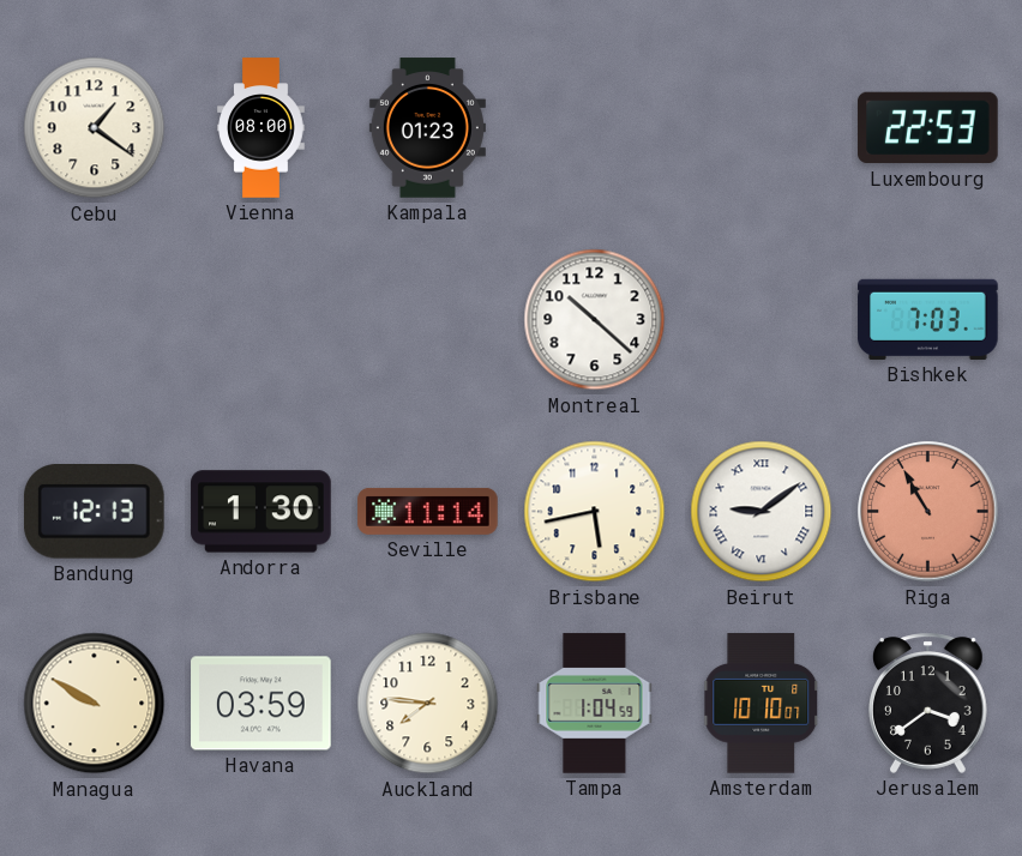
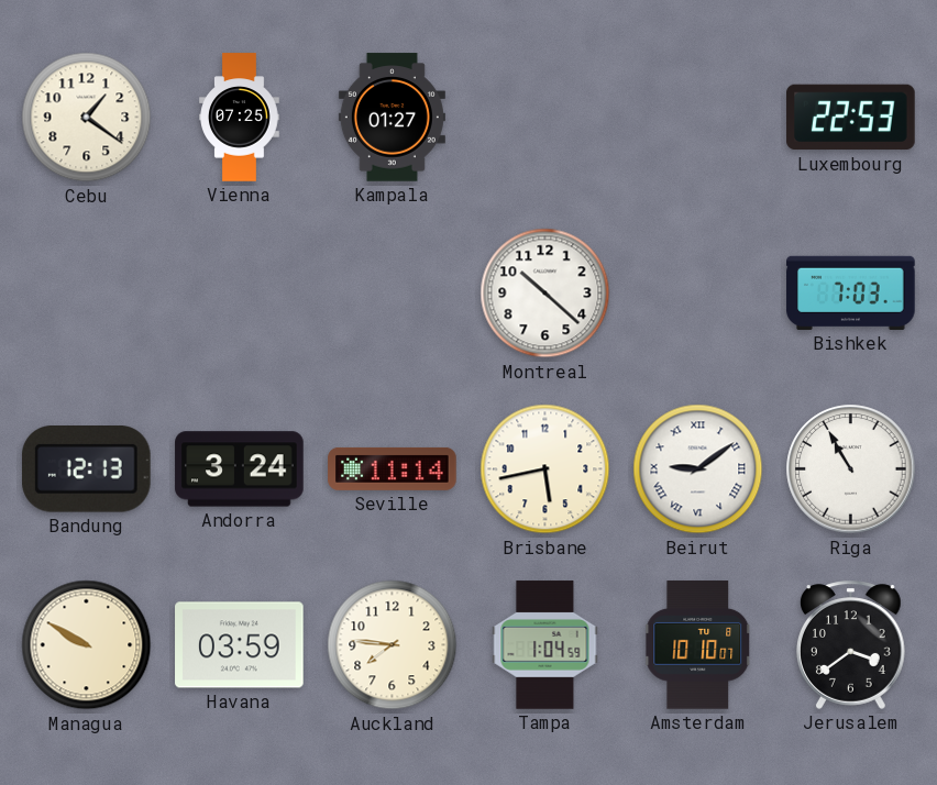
Vienna: 08:00 -> 07:25 (240, 118)
Kampala: 01:23 -> 01:27 (392, 118)
Andorra: 1:30 -> 3:24 (240, 469)
Riga dial: salmon -> white (851, 469)
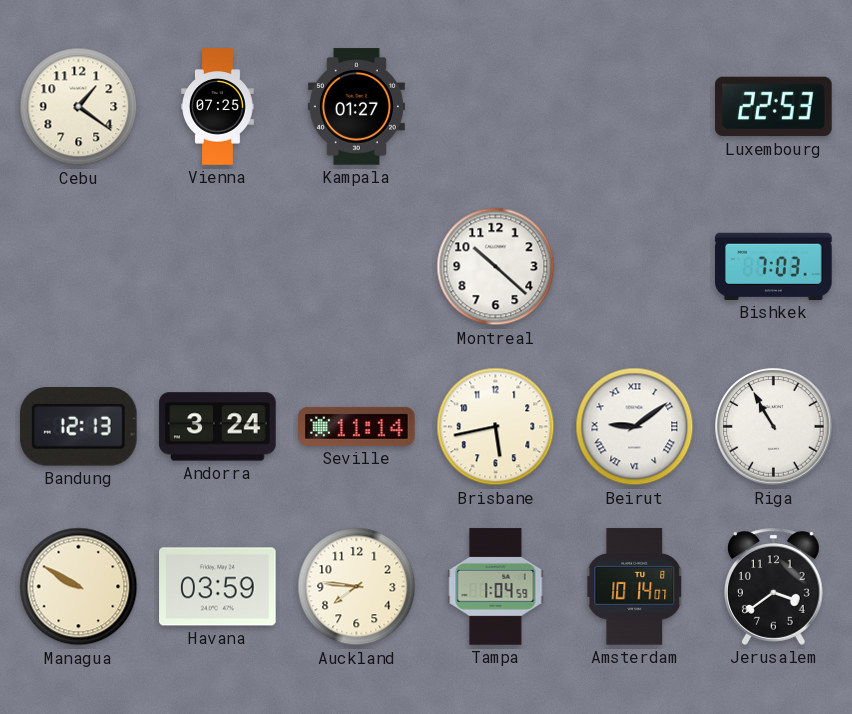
Amsterdam: 10:10 -> 10:14 (635, 587)
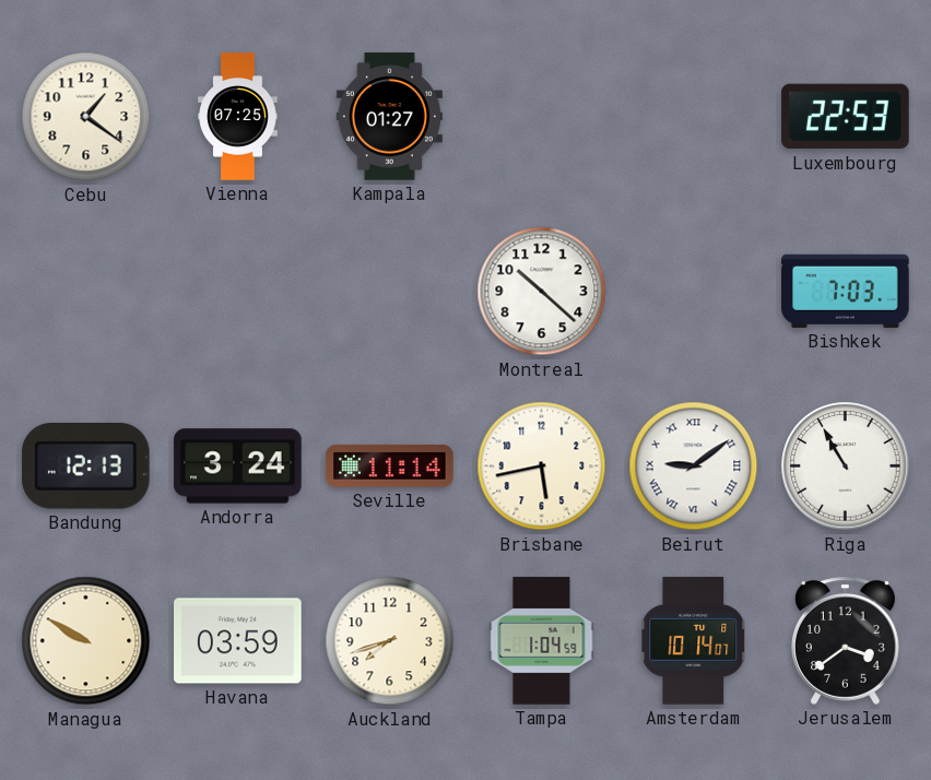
Auckland: 7:46 -> 7:42 (390, 641)
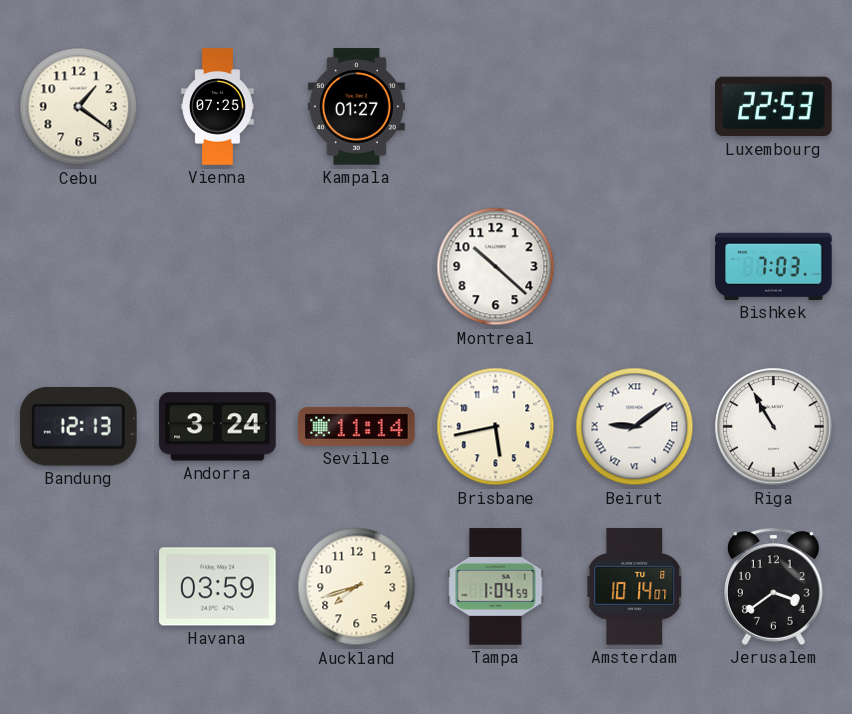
Managua: 9:50 -> none (86, 641)
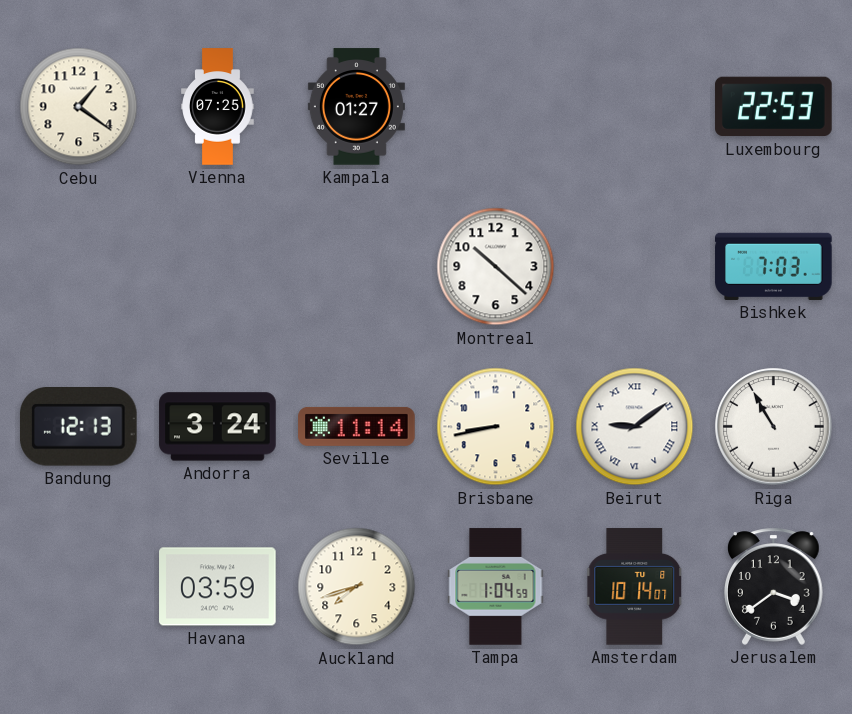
Brisbane: 5:43 -> 8:43 (496, 427)
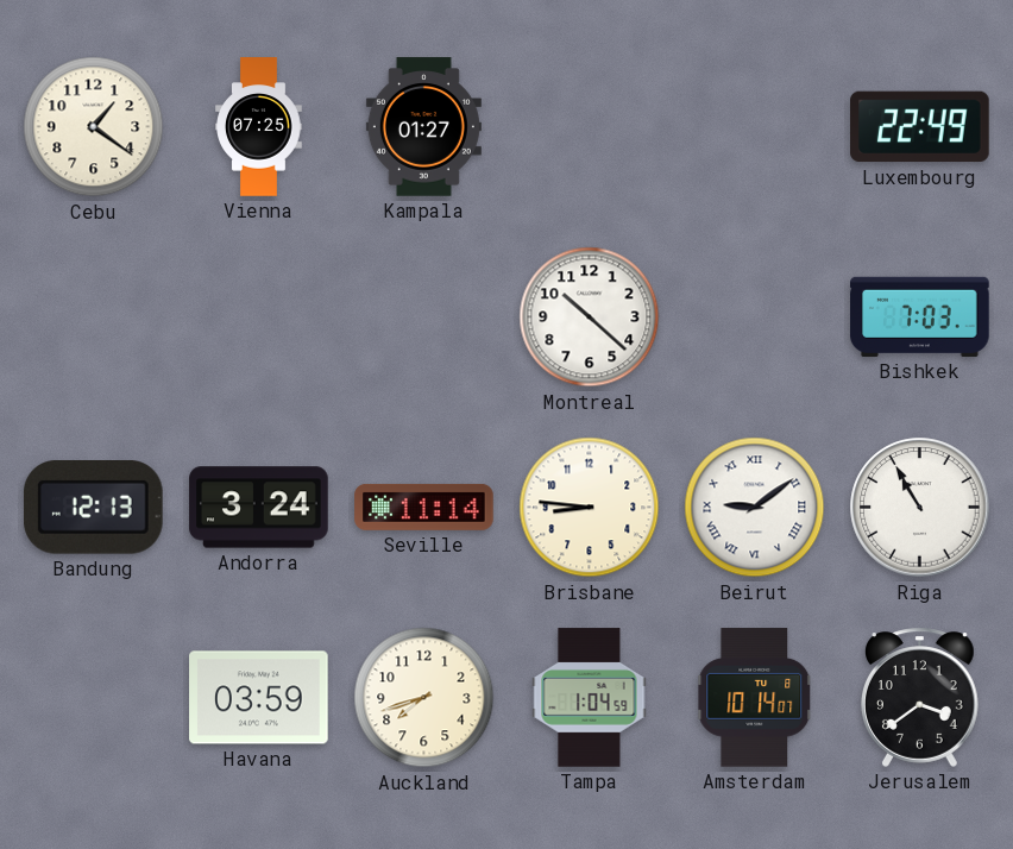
Luxembourg: 22:53 -> 22:49 (920, 127)
Brisbane: 8:43 -> 8:46 (590, 508)
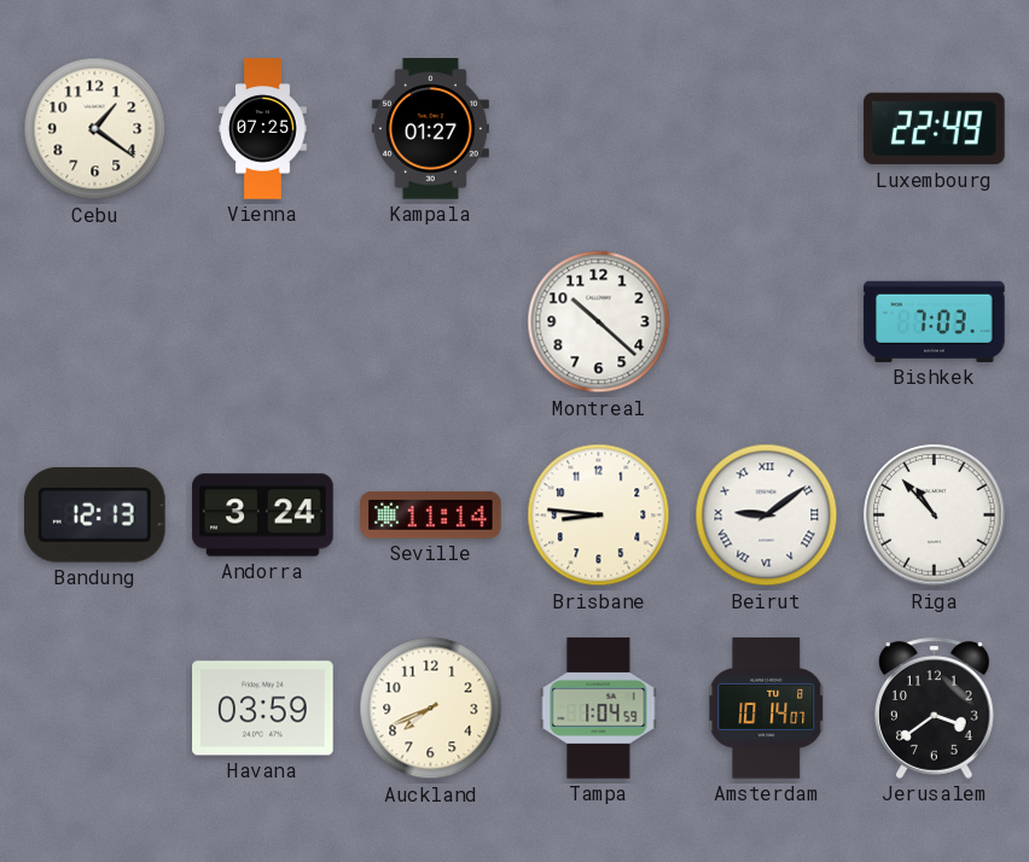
Riga: 10:55 -> 10:53 (935, 516)
Auckland: 7:42 -> 7:41 (431, 709)
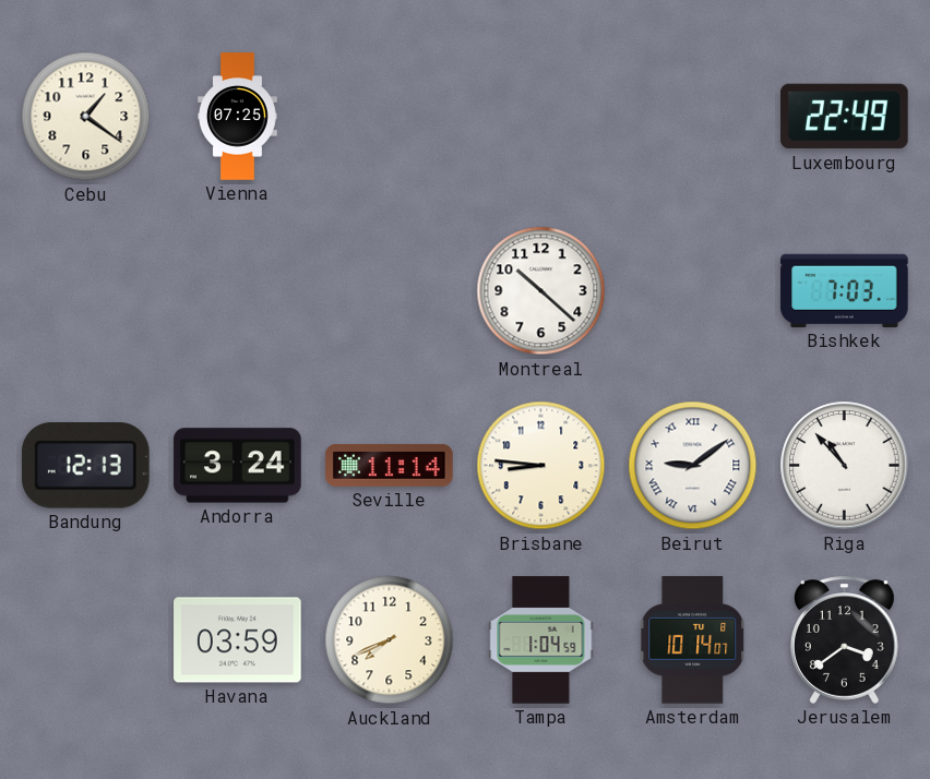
Kampala: 01:27 -> none (430, 129)
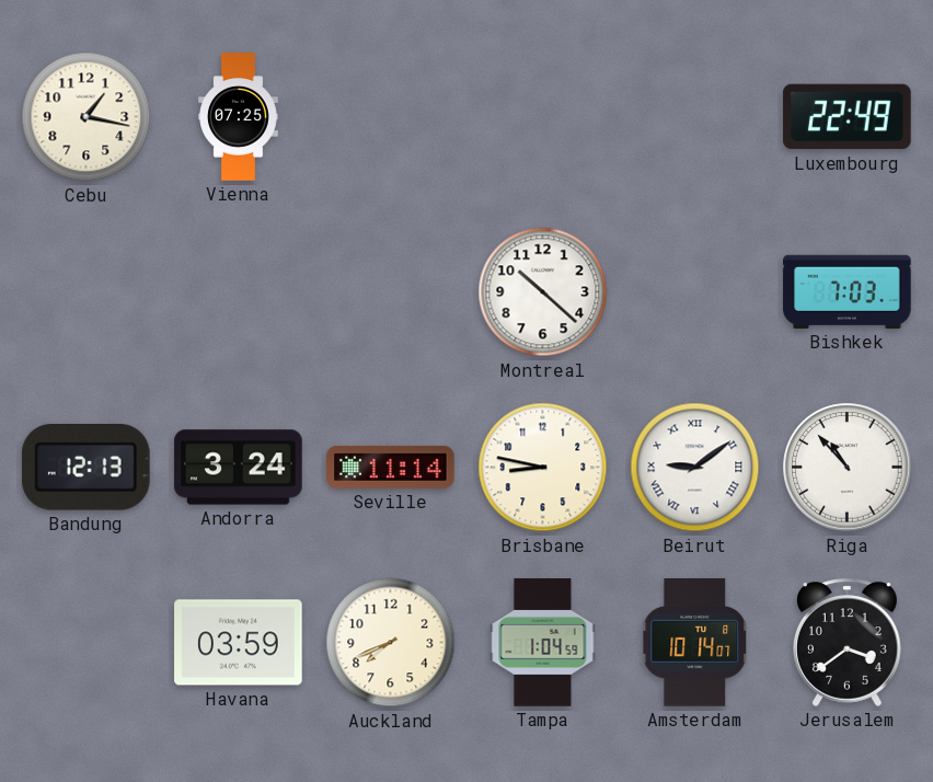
Cebu: 1:21 -> 1:17 (87, 117)
Brisbane: 8:46 -> 8:47 (543, 468)
